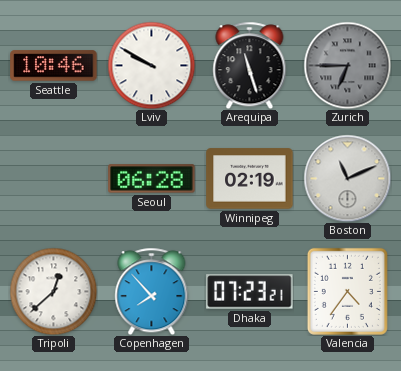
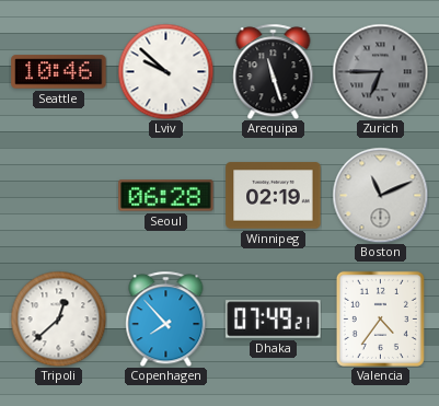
Lviv: 9:50 -> 9:52 (165, 71)
Dhaka: 07:23 -> 07:49 (274, 320)
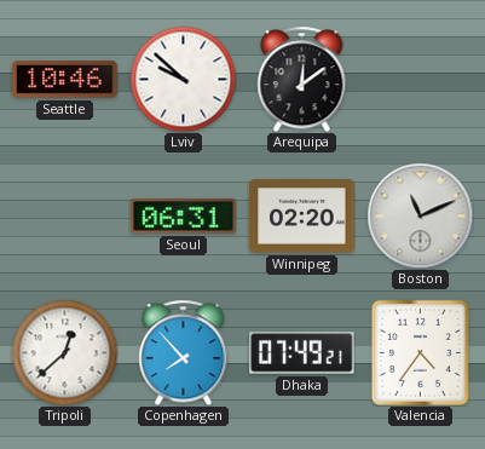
Arequipa: 11:27 -> 12:09 (302, 79)
Zurich: 6:45 -> none (380, 71)
Seoul: 06:28 -> 06:31 (184, 217)
Winnipeg: 02:19 -> 02:20 (302, 217)
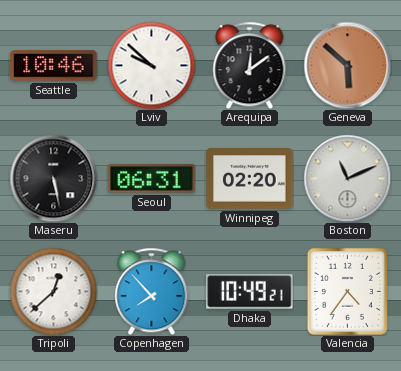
Geneva: none -> 5:52 (347, 65)
Maseru: none -> 5:28 (53, 178)
Dhaka: 07:49 -> 10:49 (250, 292)
